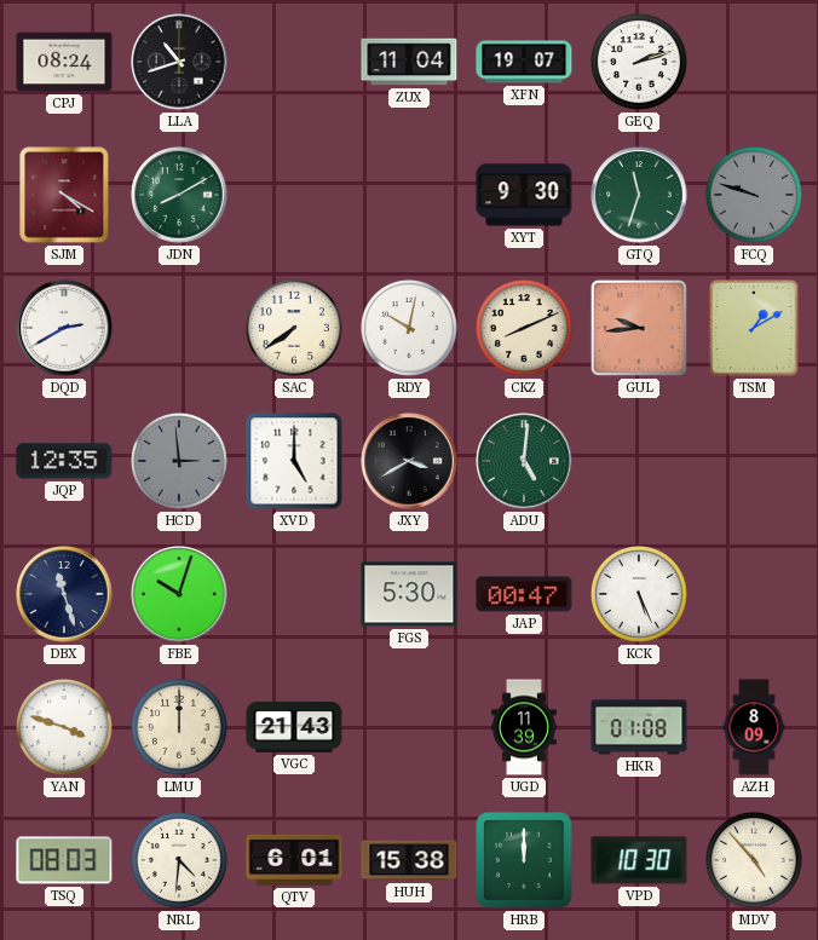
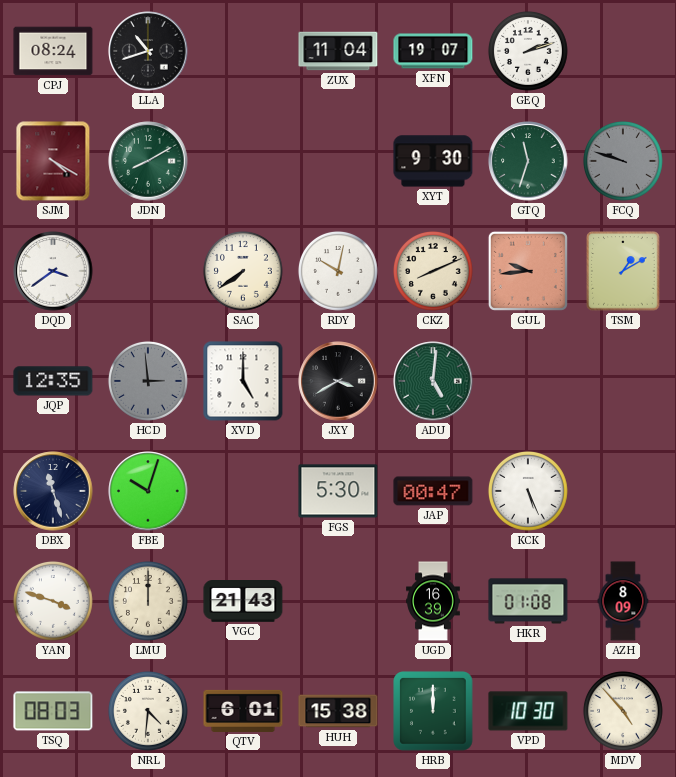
DQD: 2:40 -> 3:39 (53, 271)
UGD: 11:39 -> 16:39 (433, 601)
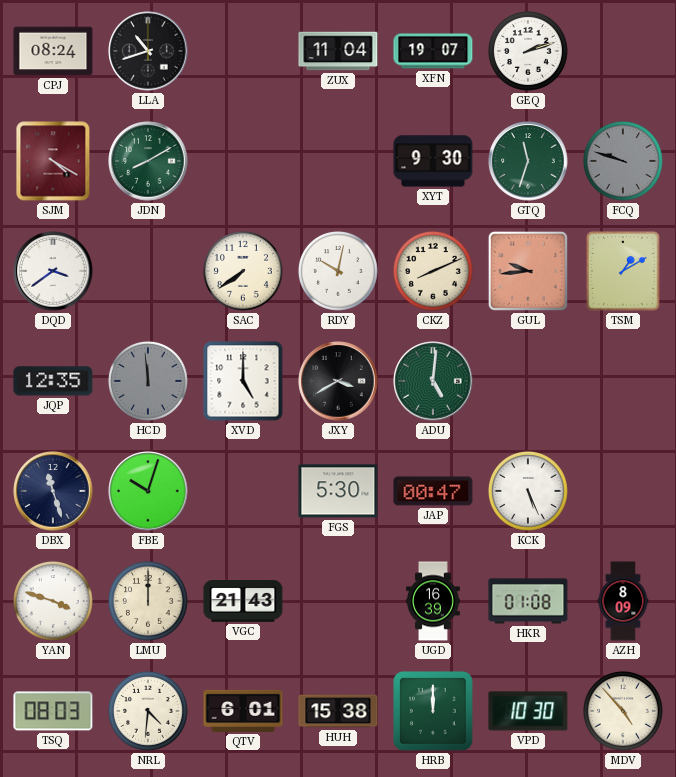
HCD: 2:59 -> 11:59 (148, 381)
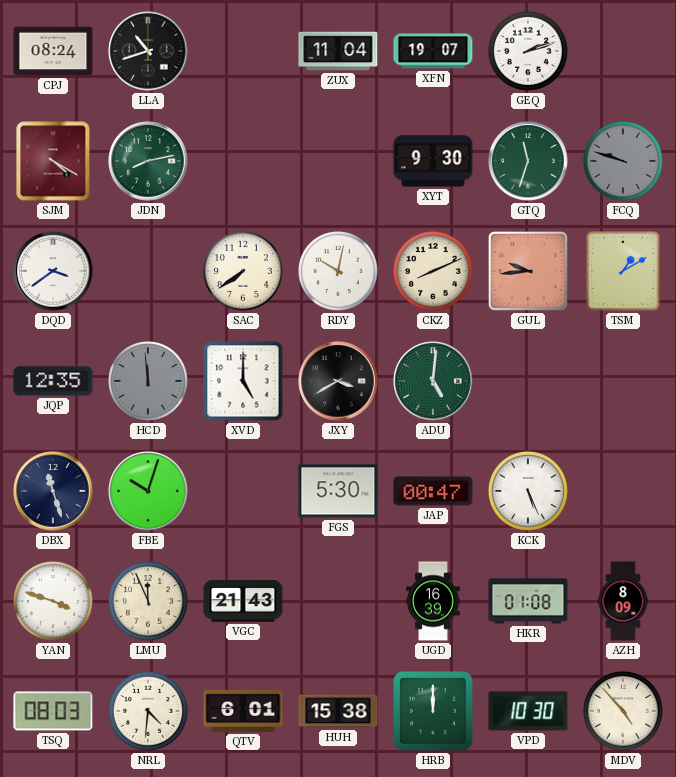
JDN: 8:10 -> 8:13 (148, 161)
LMU: 12:00 -> 11:56 (148, 601)
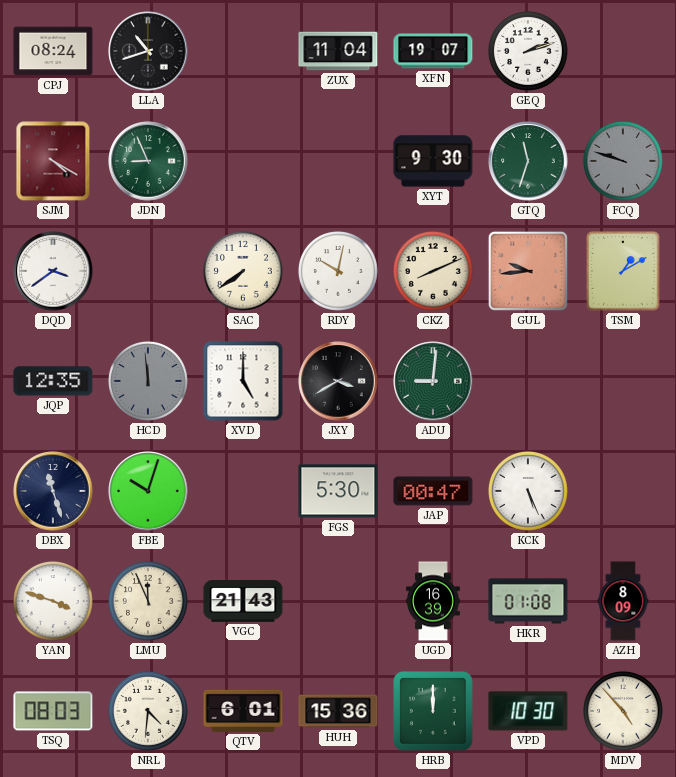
JDN: 8:13 -> 8:56 (148, 161)
ADU: 5:01 -> 9:01 (433, 381)
HUH: 15:38 -> 15:36 (338, 711)
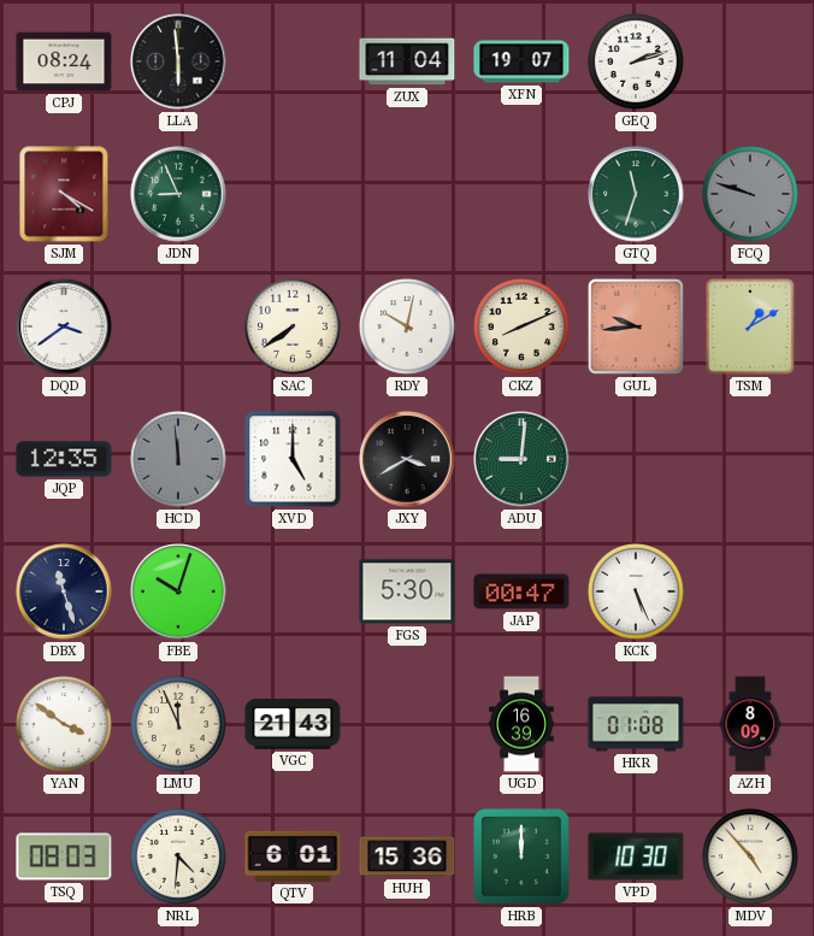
LLA: 10:42 -> 5:59 (178, 61)
XYT: 9:30 -> none (433, 161)
YAN: 3:48 -> 3:51 (64, 724)
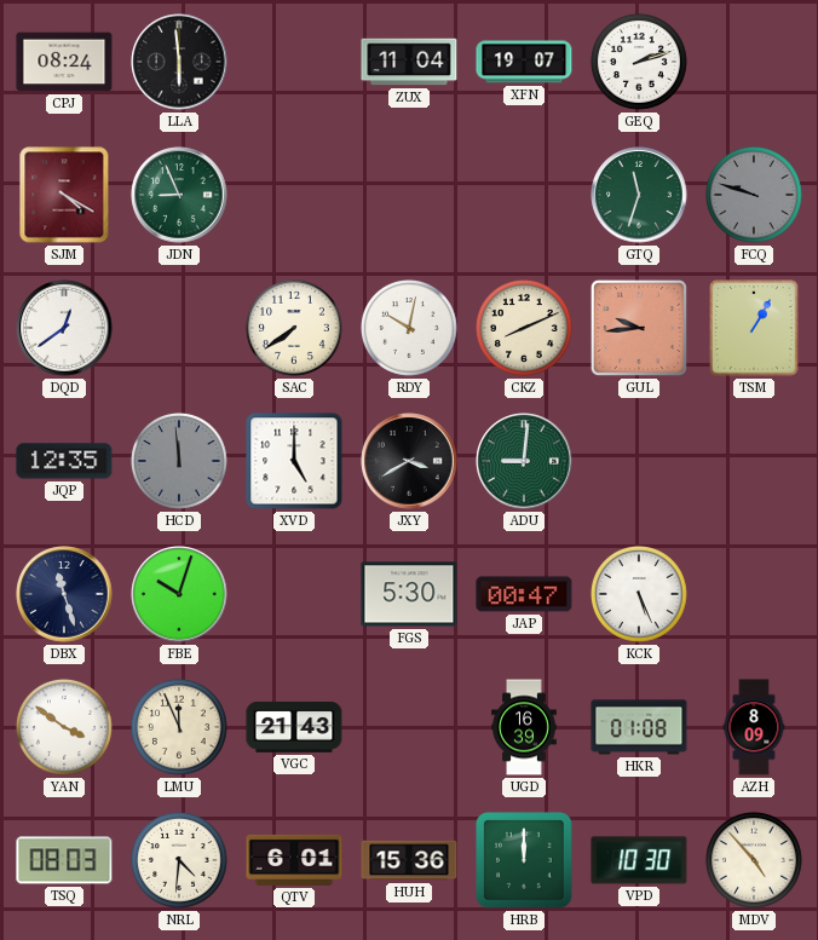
DQD: 3:39 -> 12:39 (64, 328)
TSM: 1:10 -> 1:05 (754, 328)
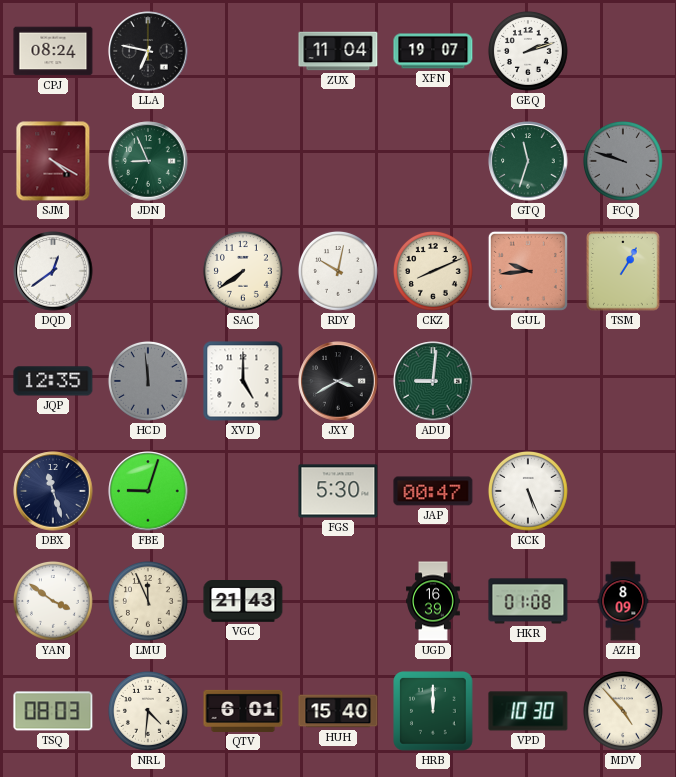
LLA: 5:59 -> 6:47 (148, 51)
FBE: 10:03 -> 9:03 (148, 491)
HUH: 15:36 -> 15:40 (338, 711)
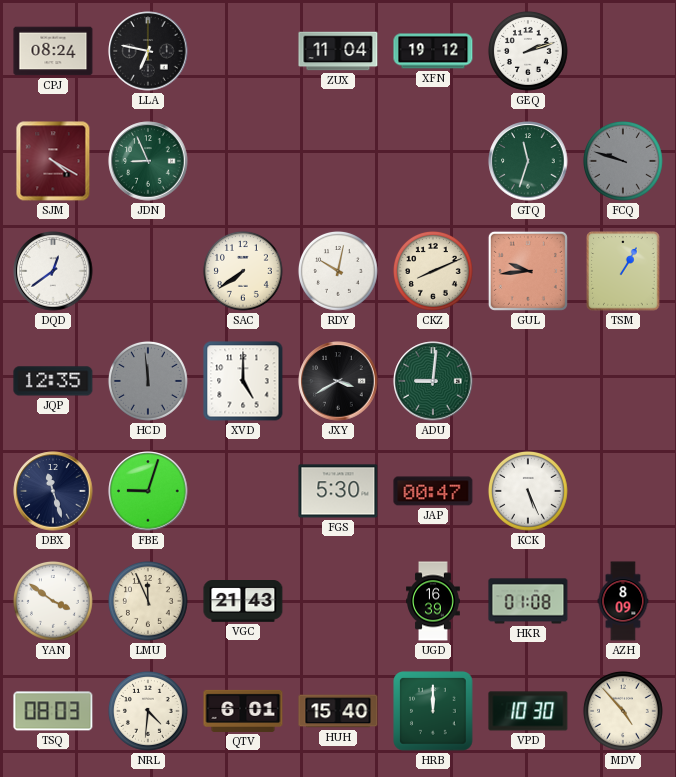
XFN: 19:07 -> 19:12 (433, 51)
